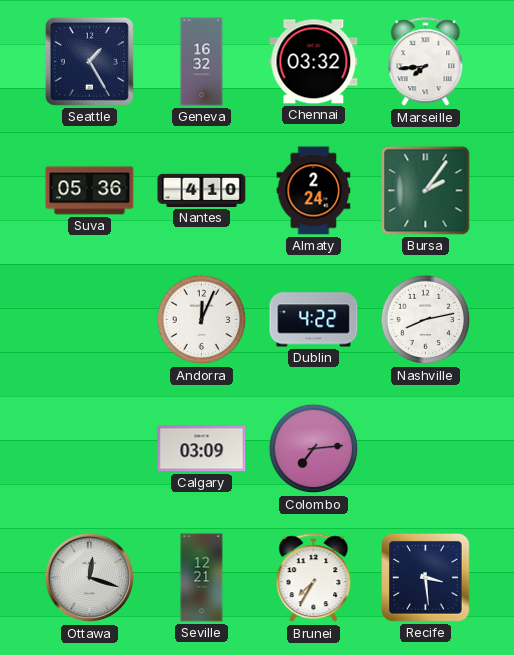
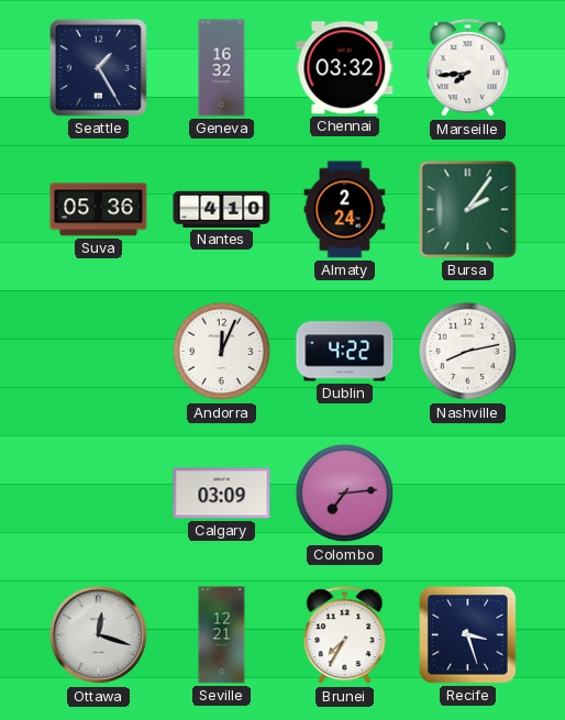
Recife: 3:29 -> 3:27 (468, 635)
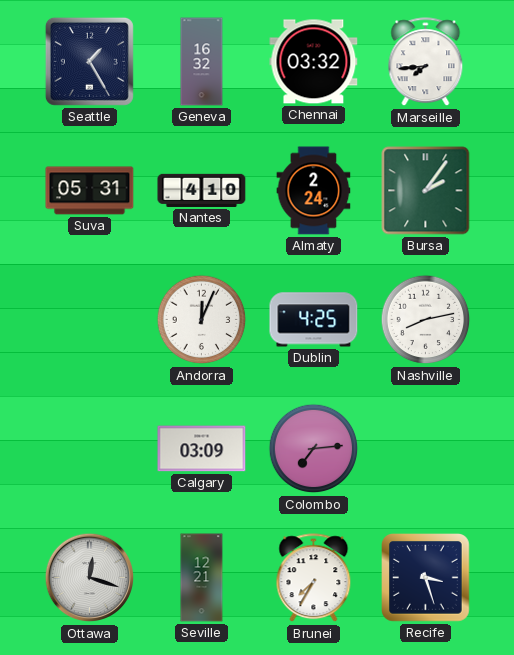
Suva: 05:36 -> 05:31 (90, 191)
Dublin: 4:22 -> 4:25 (314, 320)
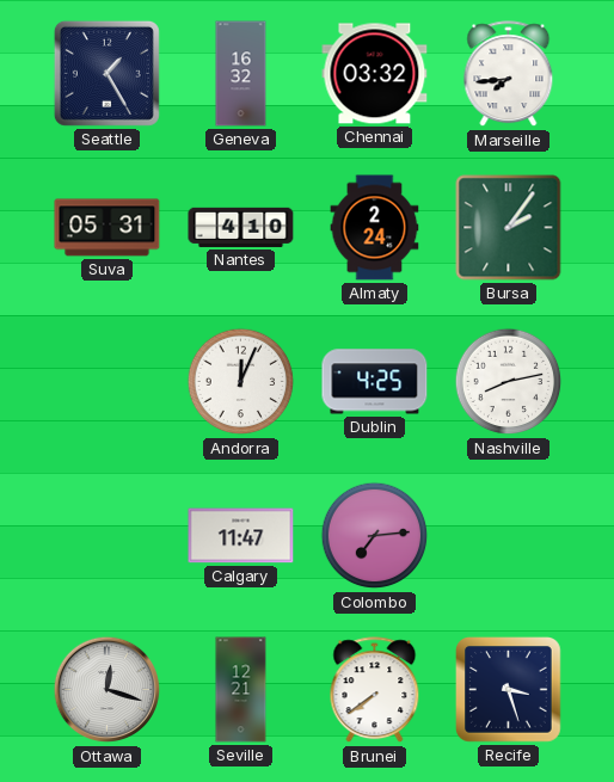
Calgary: 03:09 -> 11:47 (241, 536)
Brunei: 7:35 -> 7:39 (375, 690)
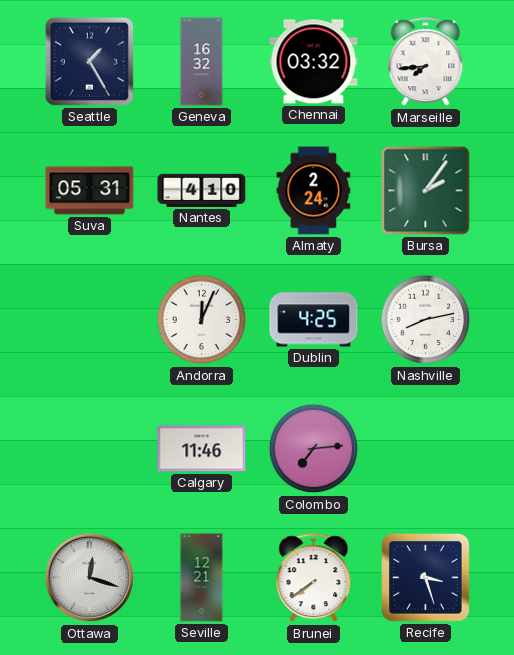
Calgary: 11:47 -> 11:46 (202, 449)
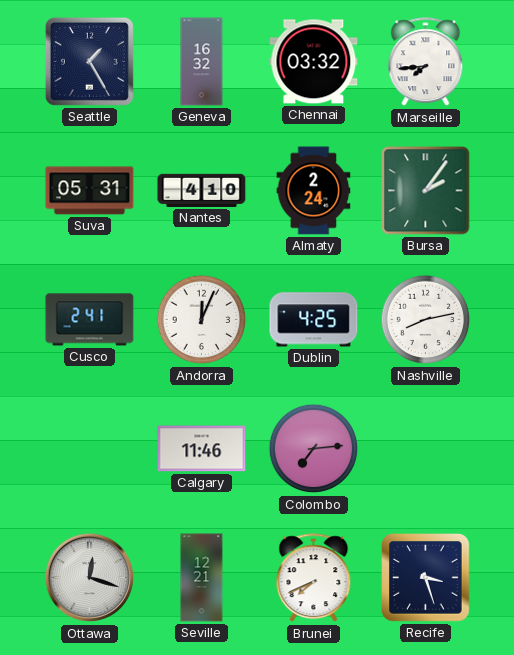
Cusco: none -> 2:41 (90, 320)
Brunei: 7:39 -> 7:41 (314, 578)
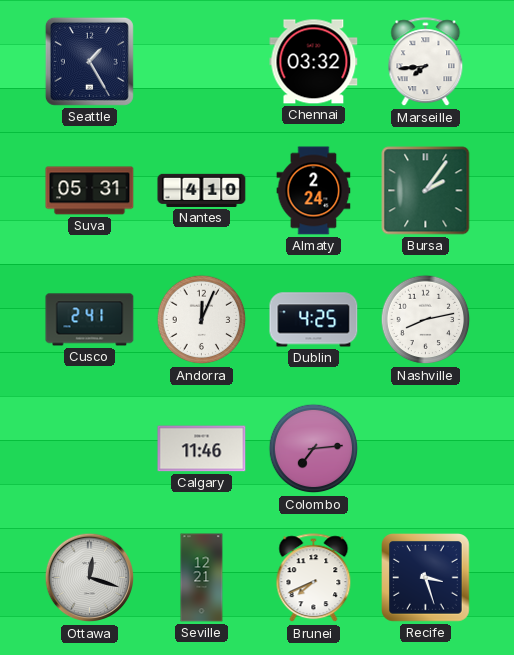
Geneva: 16:32 -> none (202, 62)
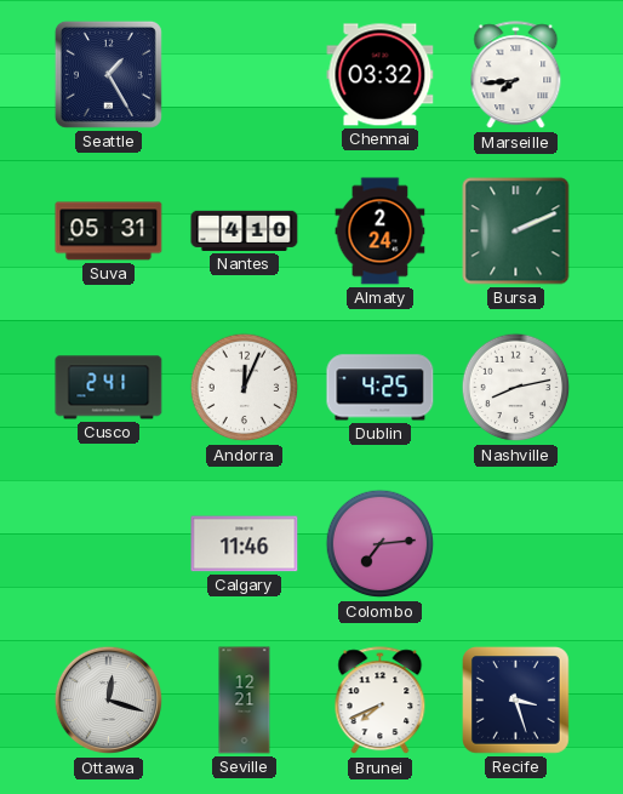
Bursa: 2:06 -> 2:11 (516, 232)
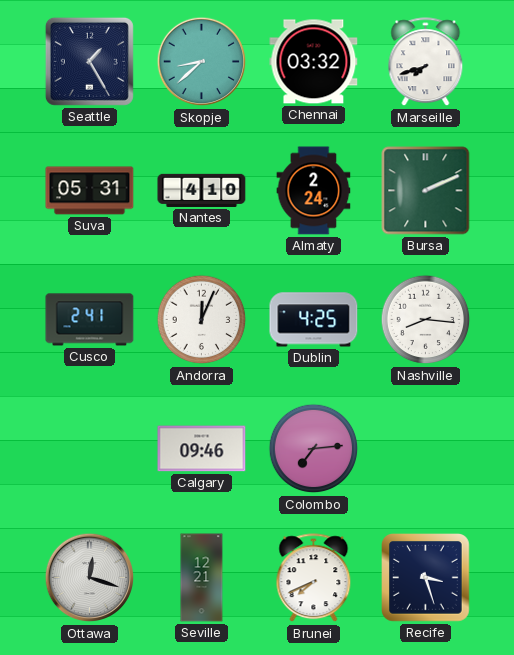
Skopje: none -> 8:38 (202, 62)
Marseille: 7:44 -> 7:42 (426, 62)
Nashville: 8:13 -> 8:16 (426, 320)
Calgary: 11:46 -> 09:46 (202, 449)
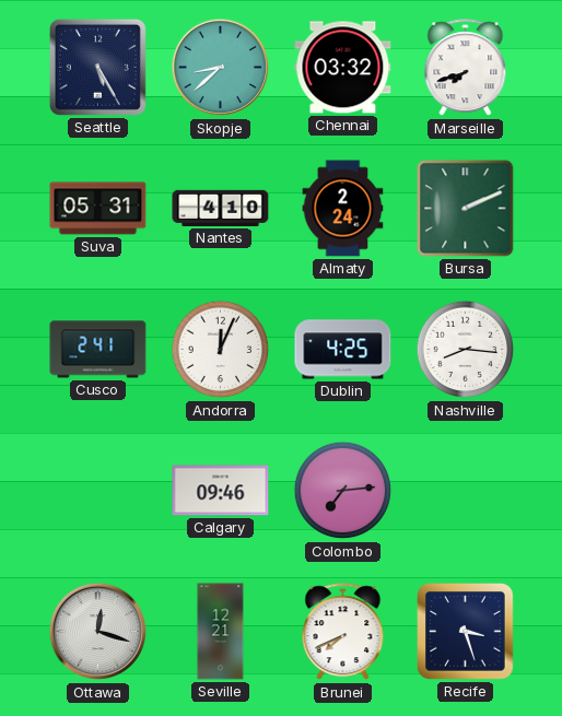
Seattle: 1:25 -> 5:25 (97, 67)
